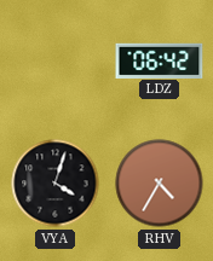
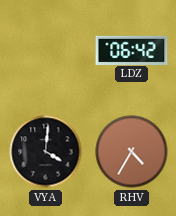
VYA: 4:03 -> 4:01 (46, 152)
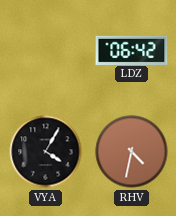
VYA: 4:01 -> 4:05 (46, 152)
RHV: 4:35 -> 4:32 (132, 152)
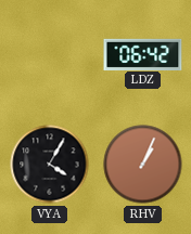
RHV: 4:32 -> 1:04 (143, 165)
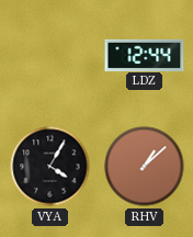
LDZ: 06:42 -> 12:44 (145, 55)
RHV: 1:04 -> 1:08 (145, 167)
